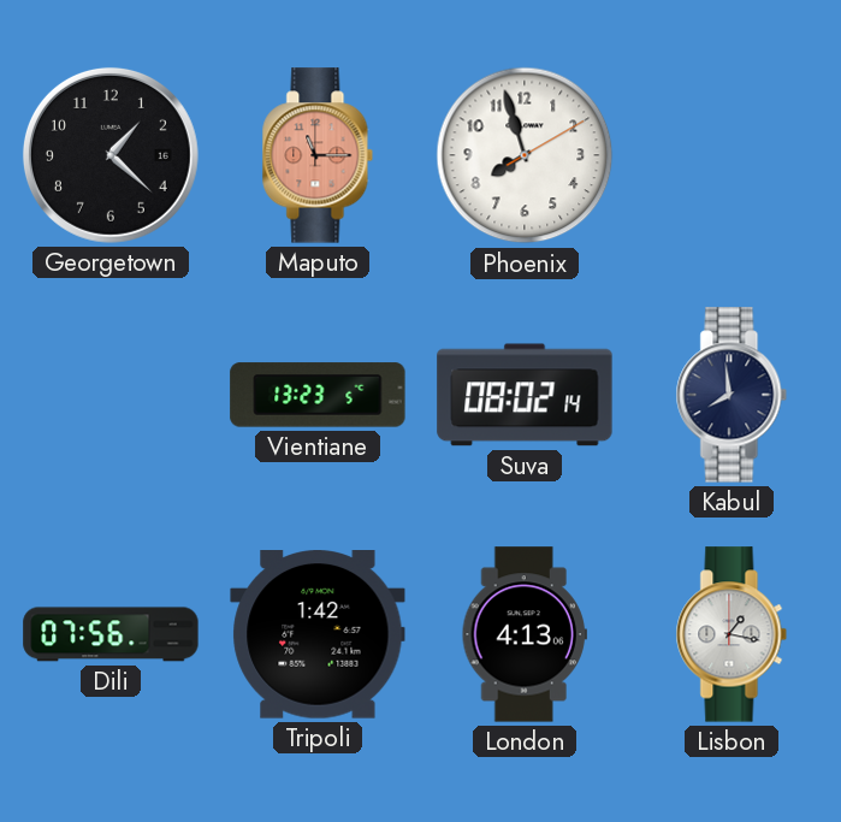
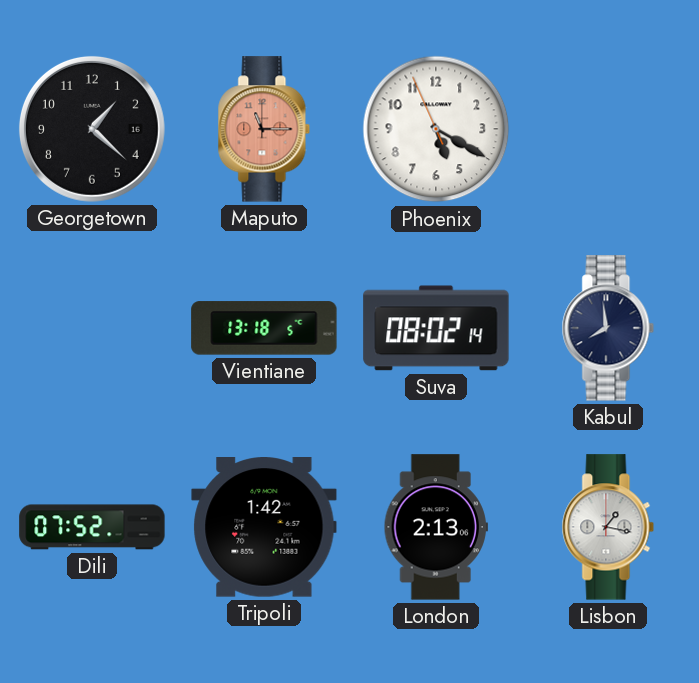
Phoenix: 7:57 -> 5:19 (436, 129)
Vientiane: 13:23 -> 13:18 (264, 328)
Dili: 07:56 -> 07:52 (92, 527)
London: 4:13 -> 2:13 (436, 527)
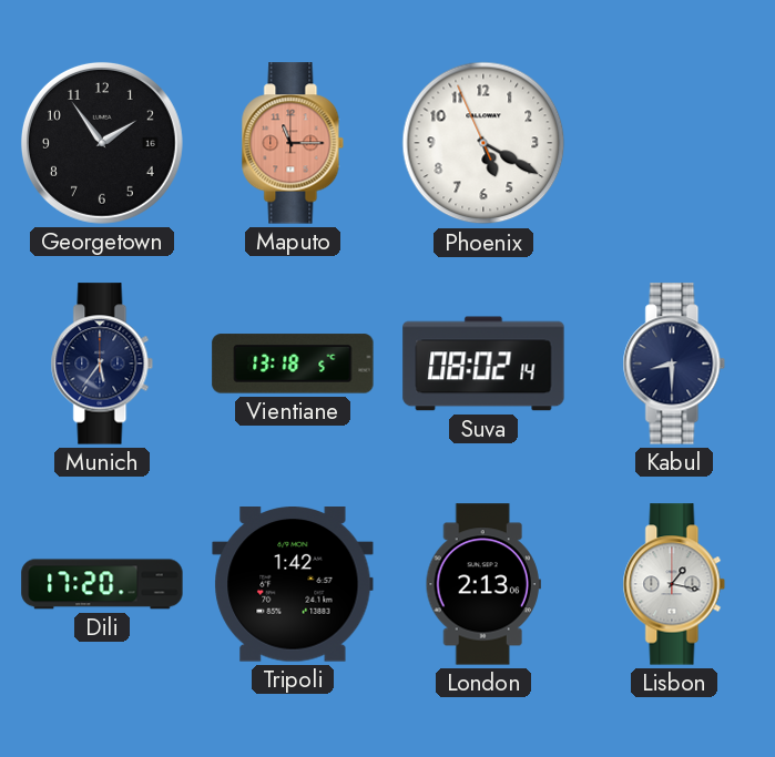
Georgetown: 1:22 -> 1:54 (102, 143)
Munich: none -> 5:36 (102, 364)
Kabul: 7:59 -> 8:30 (674, 364)
Dili: 07:52 -> 17:20 (102, 584)
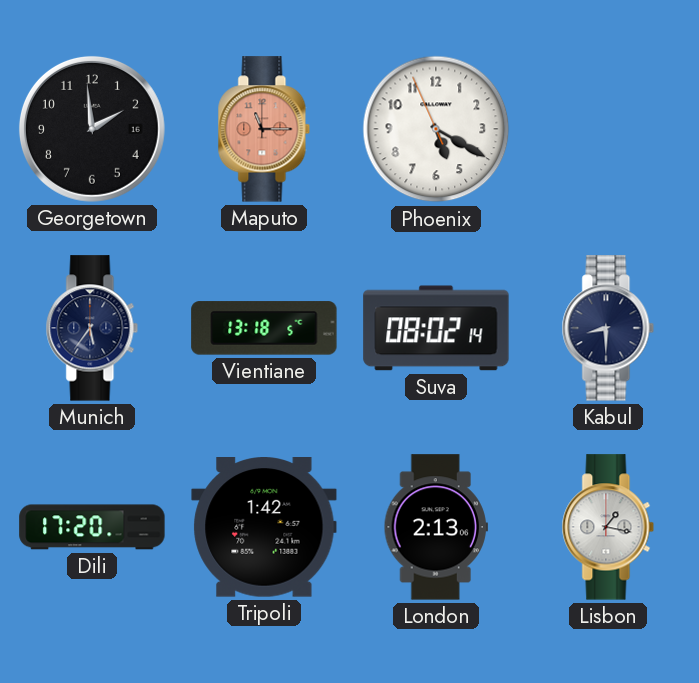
Georgetown: 1:54 -> 1:59 (92, 129)
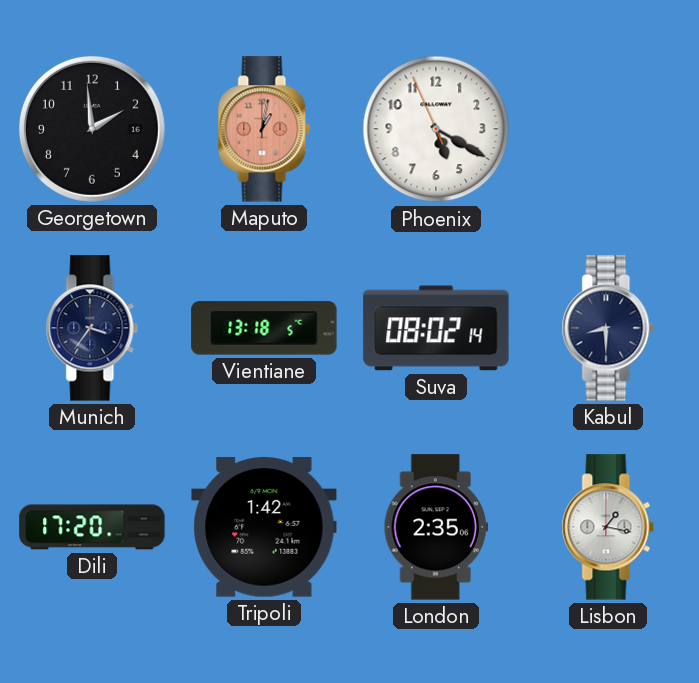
Maputo: 11:15 -> 1:02 (264, 129)
Munich: 5:36 -> 3:36 (92, 328)
London: 2:13 -> 2:35 (436, 527)
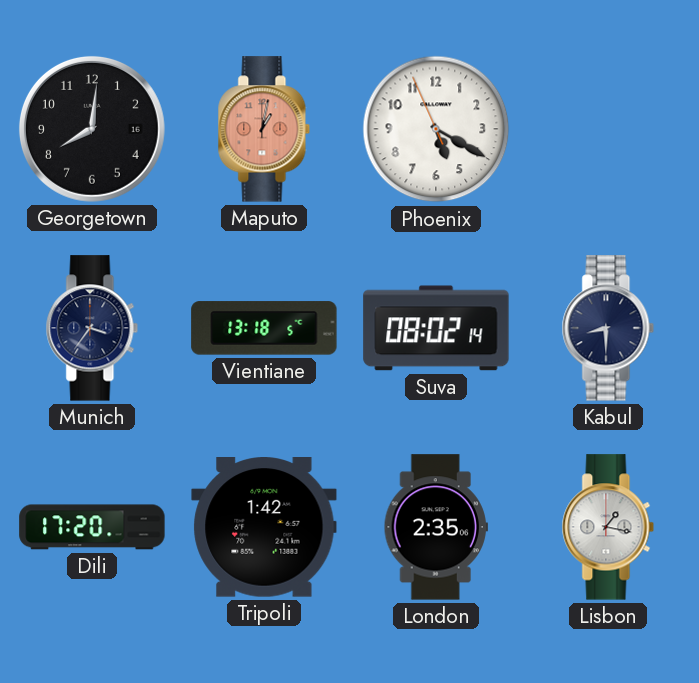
Georgetown: 1:59 -> 8:01 (92, 129)
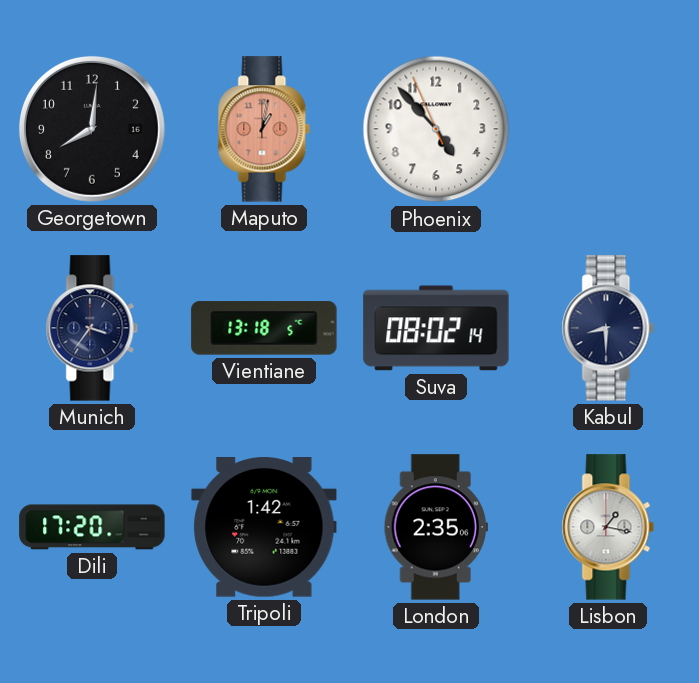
Phoenix: 5:19 -> 4:52 (436, 129)
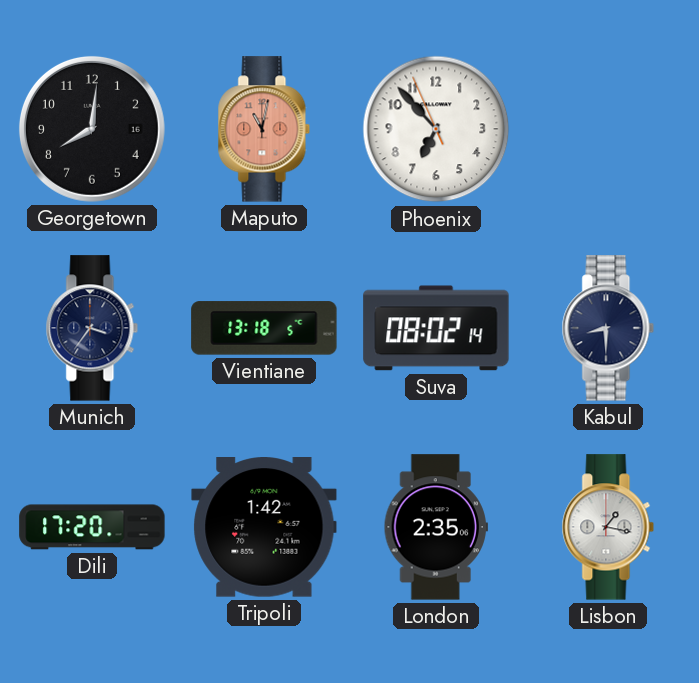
Maputo: 1:02 -> 11:02 (264, 129)
Phoenix: 4:52 -> 6:52 (436, 129)
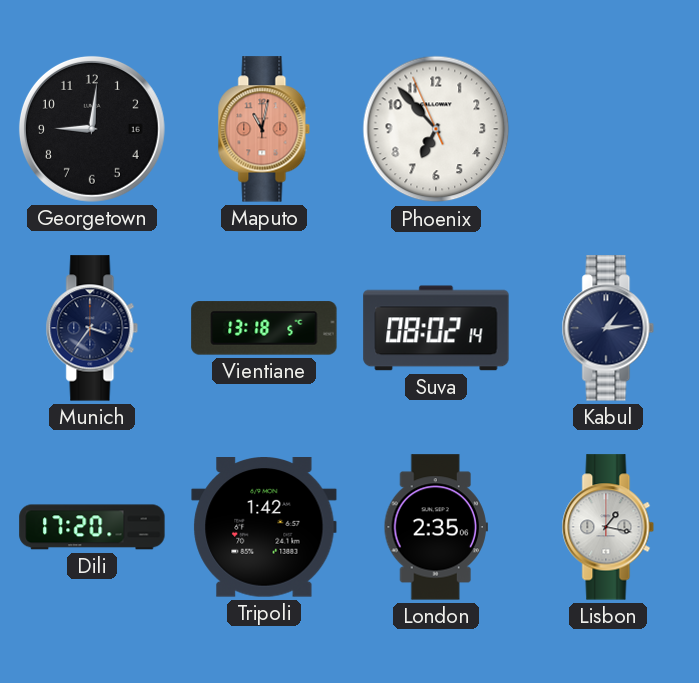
Georgetown: 8:01 -> 9:01 (92, 129)
Kabul: 8:30 -> 1:14 (608, 328)
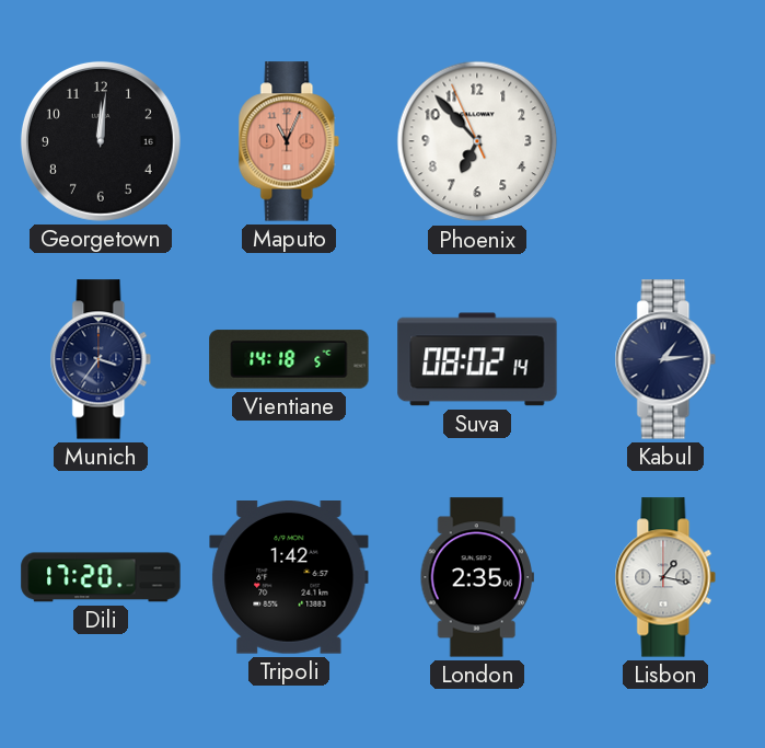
Georgetown: 9:01 -> 12:01 (101, 141)
Maputo: 11:02 -> 11:04 (289, 141)
Vientiane: 13:18 -> 14:18 (289, 359)
